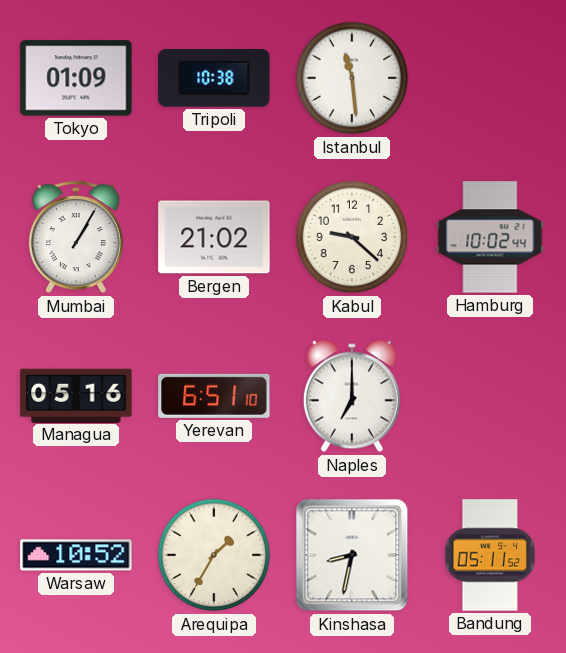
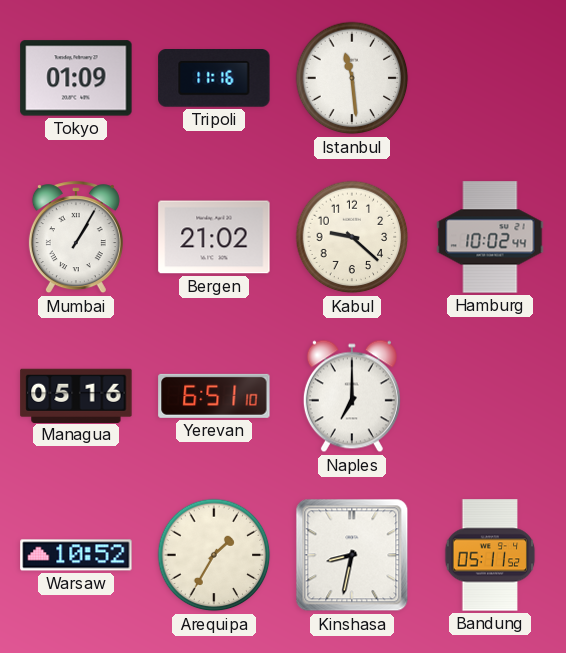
Tripoli: 10:38 -> 11:16 (214, 79)
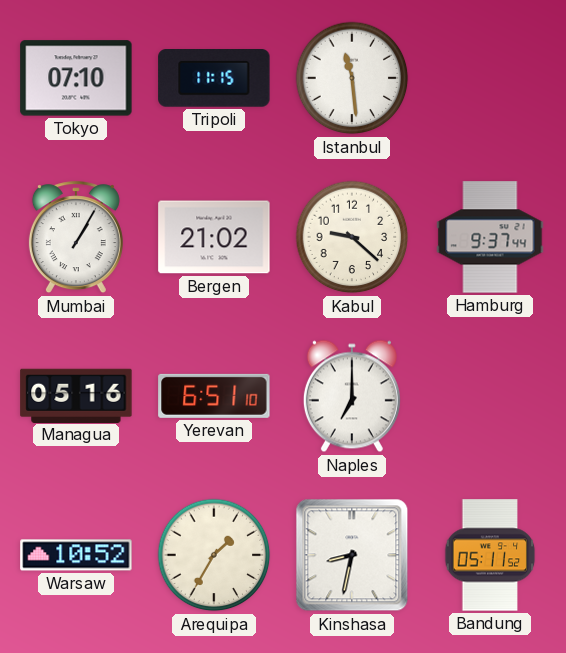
Tokyo: 01:09 -> 07:10 (76, 78)
Tripoli: 11:16 -> 11:15 (214, 79)
Hamburg: 10:02 -> 9:37 (490, 237)
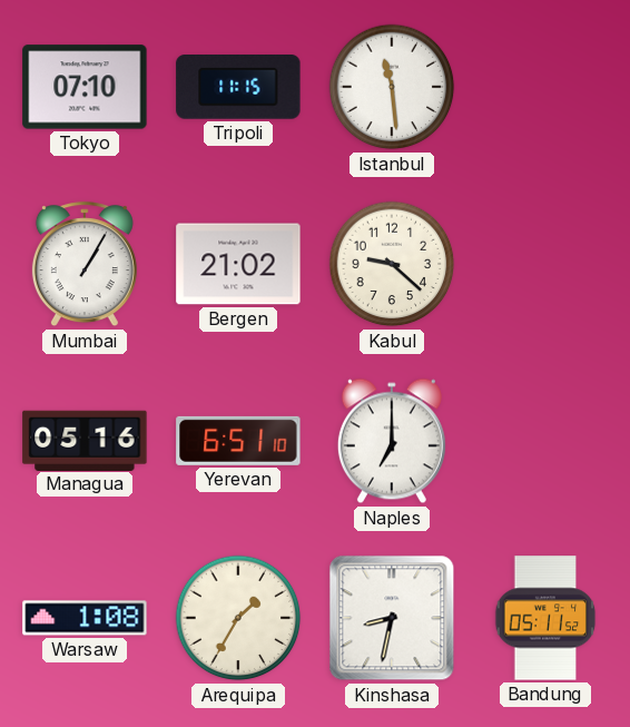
Hamburg: 9:37 -> none (490, 237)
Warsaw: 10:52 -> 1:08 (85, 618)
